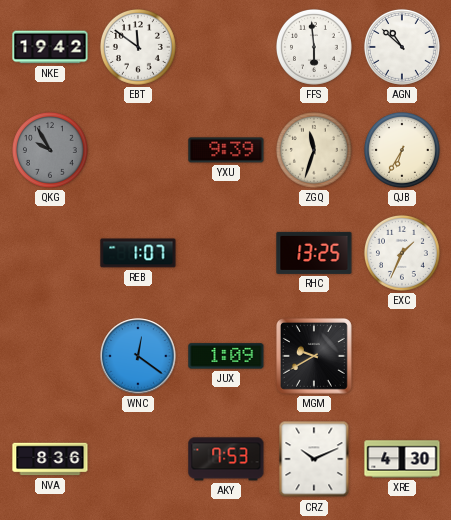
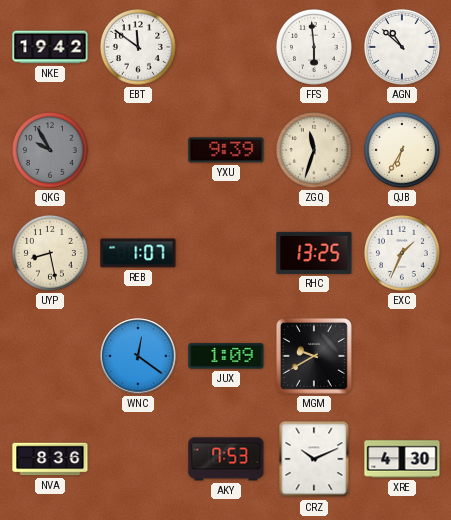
UYP: none -> 8:28 (50, 253)
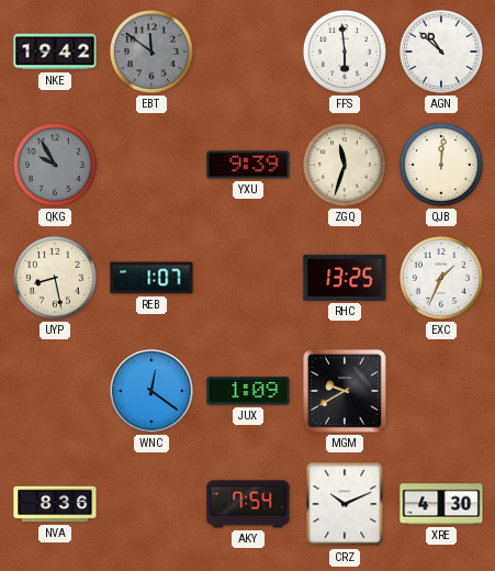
EBT dial: white -> grey (151, 52)
QJB: 6:35 -> 12:01 (441, 165)
AKY: 7:53 -> 7:54 (248, 504)
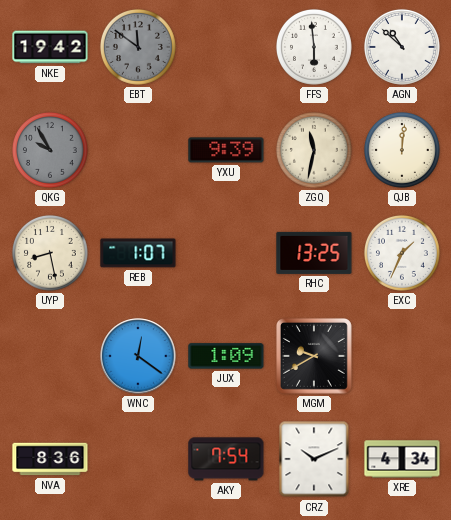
ZGQ: 11:33 -> 11:32 (314, 150)
XRE: 4:30 -> 4:34 (402, 459)
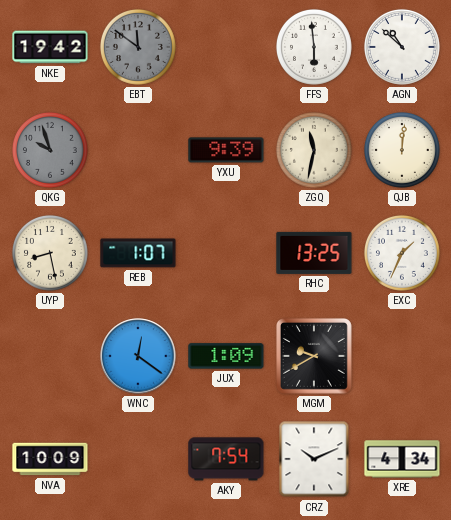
QKG: 9:55 -> 9:57 (50, 150)
NVA: 8:36 -> 10:09 (50, 459)
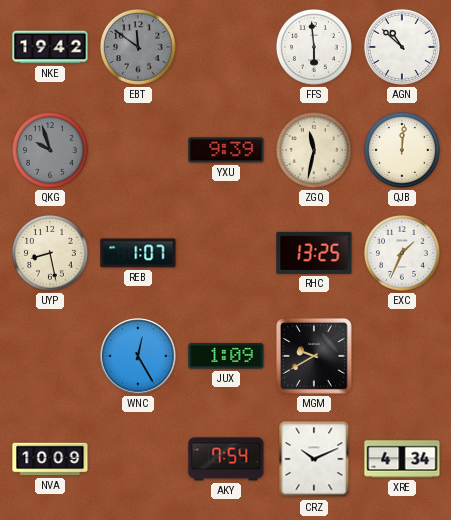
WNC: 12:21 -> 12:25 (138, 356)
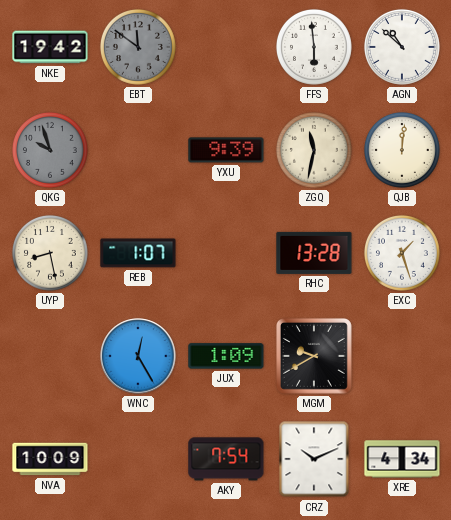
RHC: 13:25 -> 13:28 (314, 253)
EXC: 1:34 -> 1:27 (402, 253)
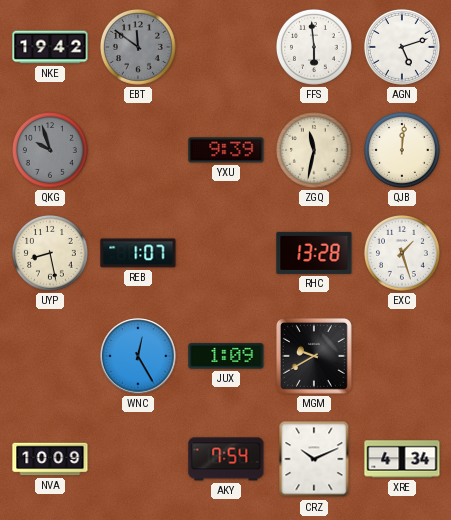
AGN: 10:52 -> 5:12 (402, 47)
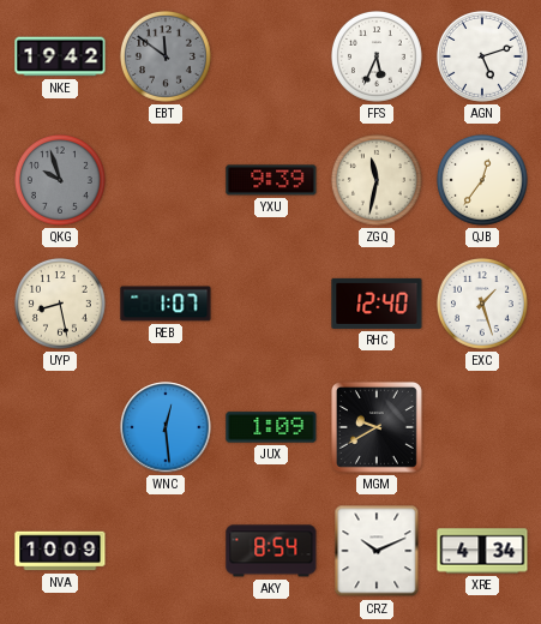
FFS: 5:59 -> 5:34 (377, 56)
QJB: 12:01 -> 12:36 (482, 180)
RHC: 13:28 -> 12:40 (377, 304)
WNC: 12:25 -> 12:29 (166, 427)
AKY: 7:54 -> 8:54 (271, 551)
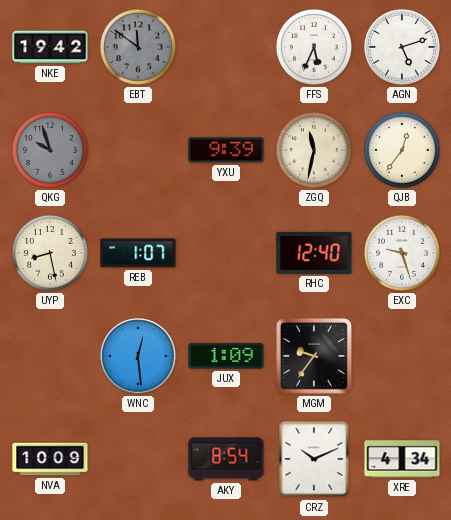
EXC: 1:27 -> 9:27 (402, 253)
MGM: 9:40 -> 9:36 (314, 356)
